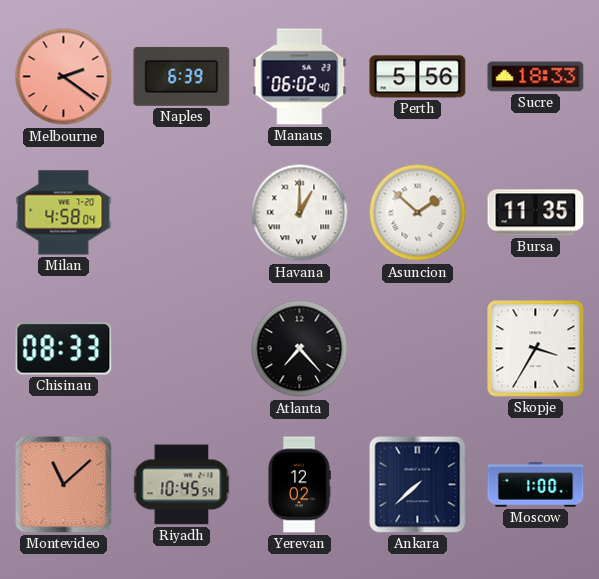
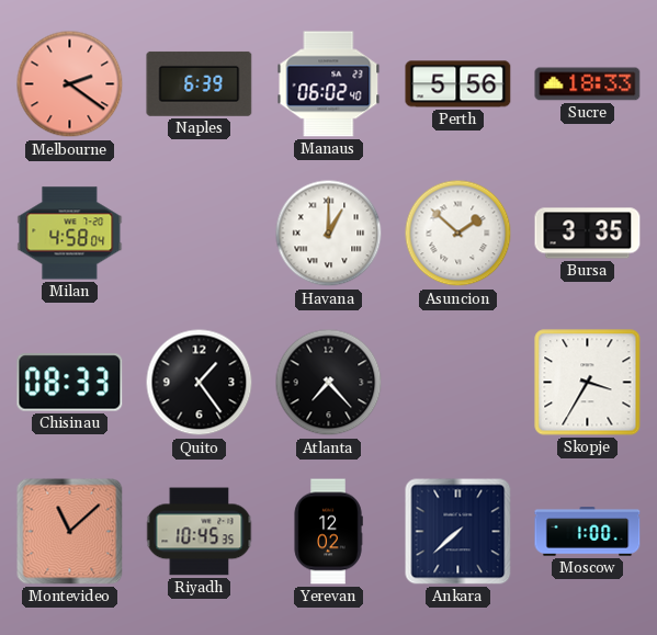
Bursa: 11:35 -> 3:35 (588, 234)
Quito: none -> 1:24 (200, 383)
Riyadh: 10:45:54 -> 10:45:35 (200, 532)
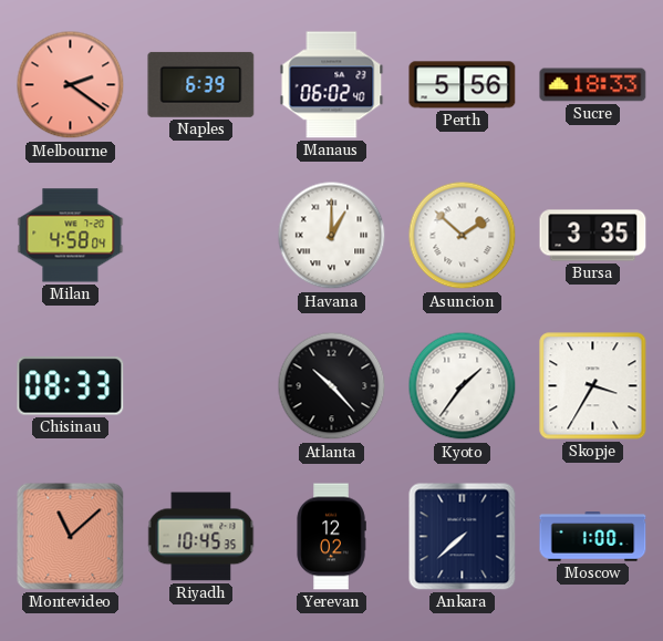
Quito: 1:24 -> none (200, 383)
Atlanta: 7:23 -> 10:23 (332, 386)
Kyoto: none -> 1:36 (463, 386)
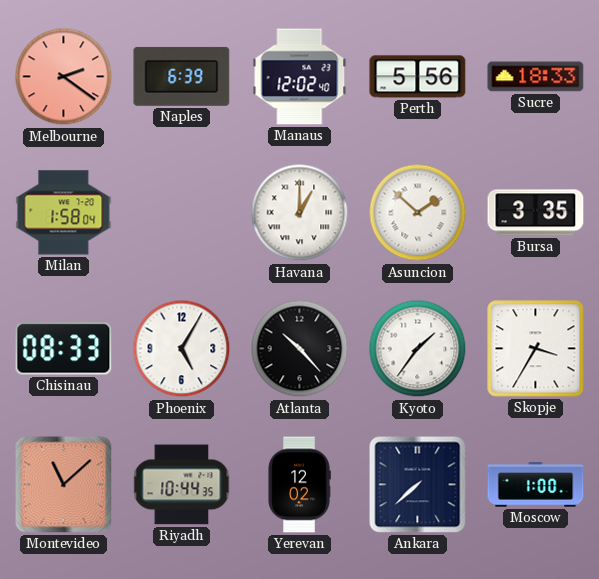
Manaus: 06:02 -> 12:02 (300, 77)
Milan: 4:58 -> 1:58 (64, 213)
Phoenix: none -> 5:05 (182, 349)
Riyadh: 10:45 -> 10:44 (182, 485)
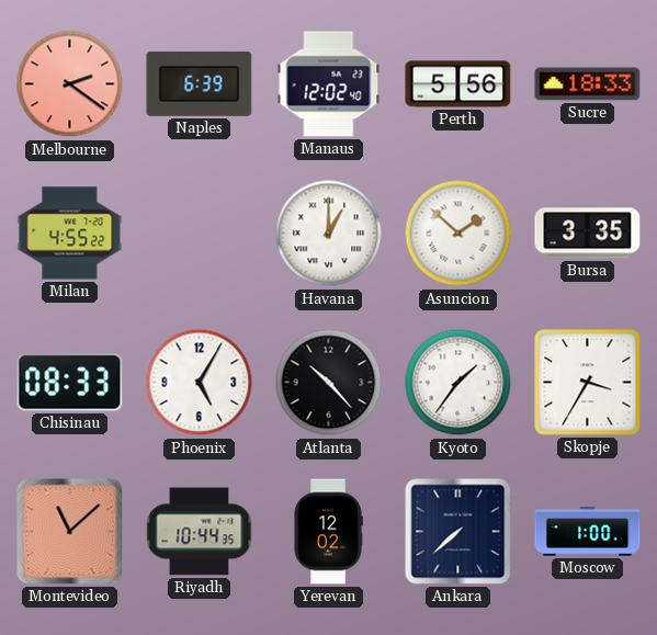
Milan: 1:58 -> 4:55 (70, 234)
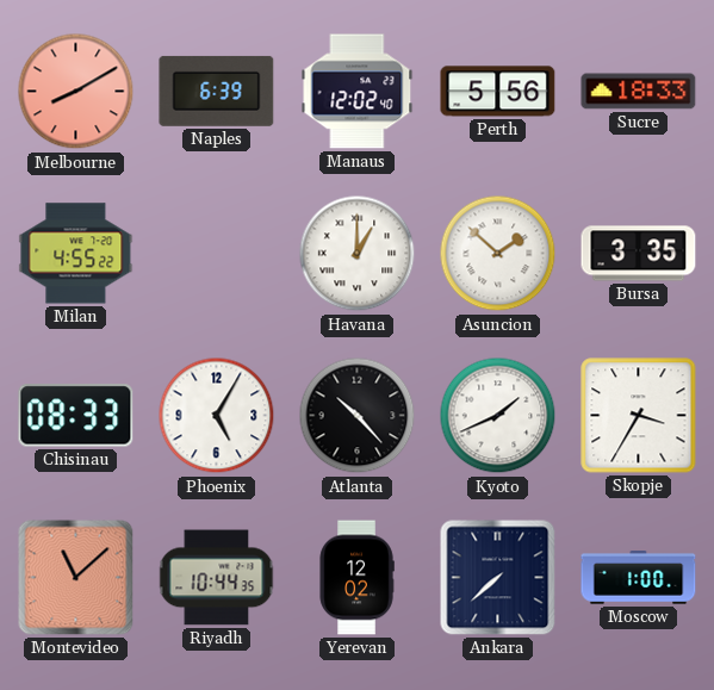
Melbourne: 2:21 -> 8:10 (76, 92)
Kyoto: 1:36 -> 1:41 (498, 416)
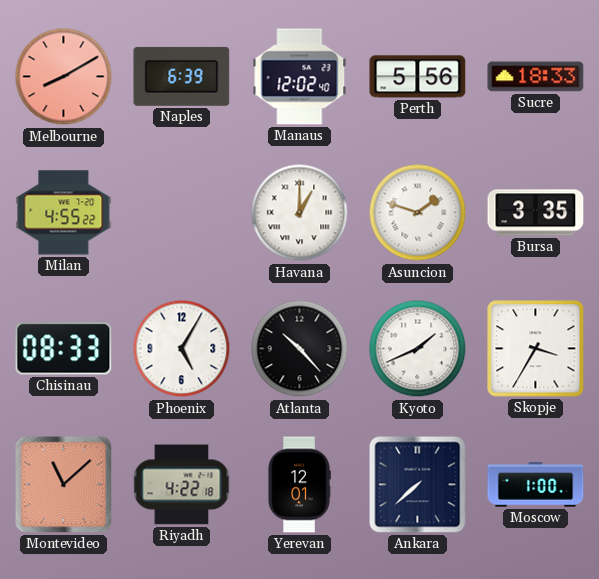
Asuncion: 1:52 -> 1:48 (418, 213)
Riyadh: 10:44 -> 4:22 (182, 485)
Yerevan: 12:02 -> 12:01 (299, 485)
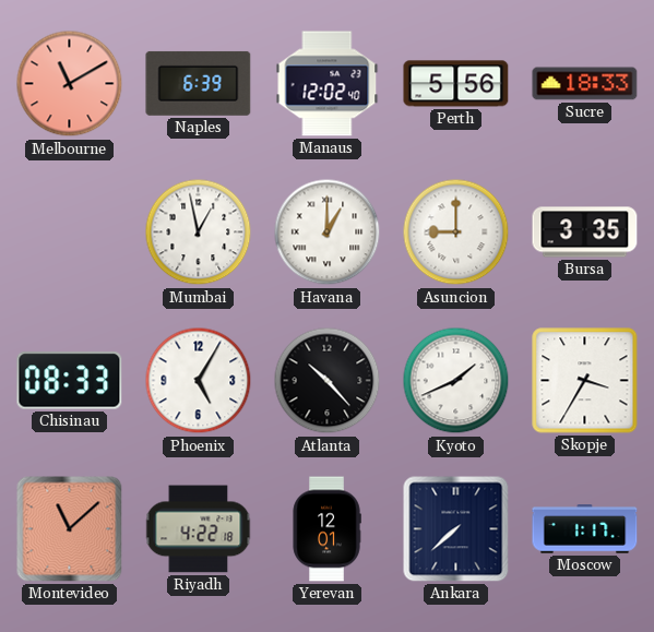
Melbourne: 8:10 -> 11:10 (70, 84)
Milan: 4:55 -> none (64, 213)
Mumbai: none -> 12:58 (199, 232)
Asuncion: 1:48 -> 9:00 (456, 232)
Moscow: 1:00 -> 1:17 (585, 529)
